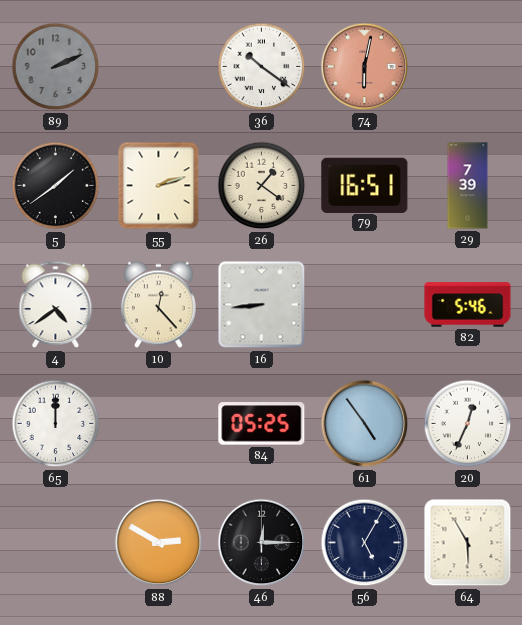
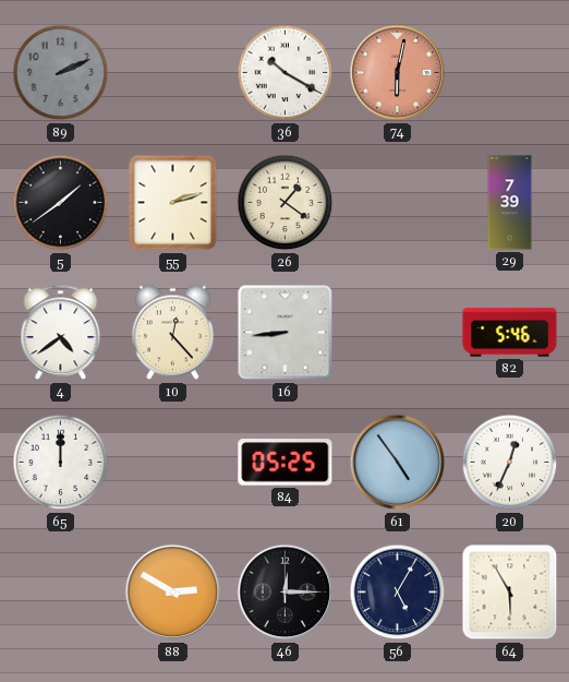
36: 10:21 -> 10:20 (286, 73)
79: 16:51 -> none (365, 185)
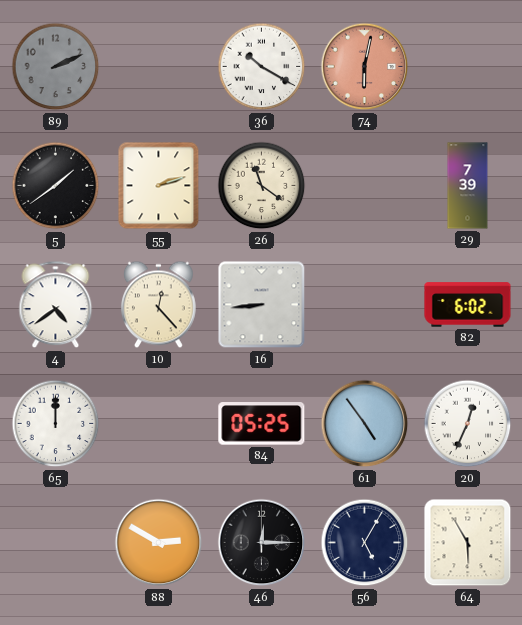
26: 1:21 -> 11:21 (262, 186)
82: 5:46 -> 6:02 (468, 305)
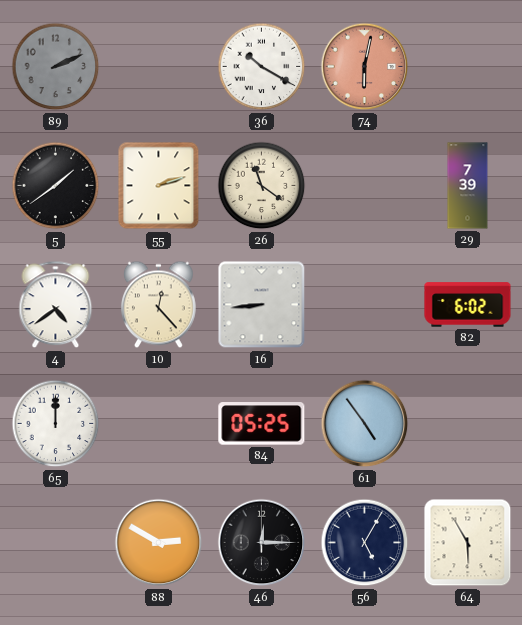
20: 12:34 -> none (468, 424)
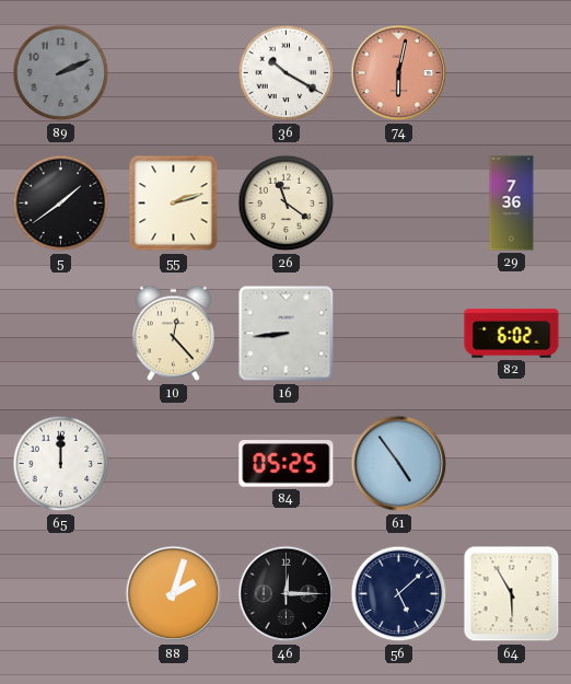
29: 7:39 -> 7:36 (512, 204)
4: 4:39 -> none (56, 305)
88: 2:50 -> 2:03 (174, 594)
56: 5:05 -> 5:08 (399, 594)
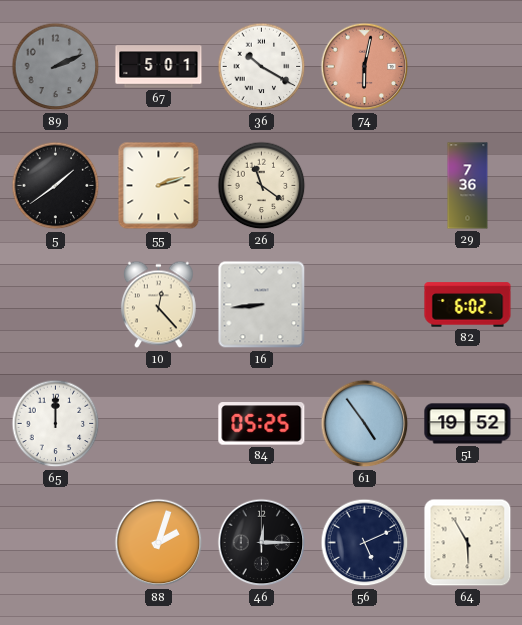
67: none -> 5:01 (159, 67)
51: none -> 19:52 (468, 424)
56: 5:08 -> 5:11 (365, 543)
